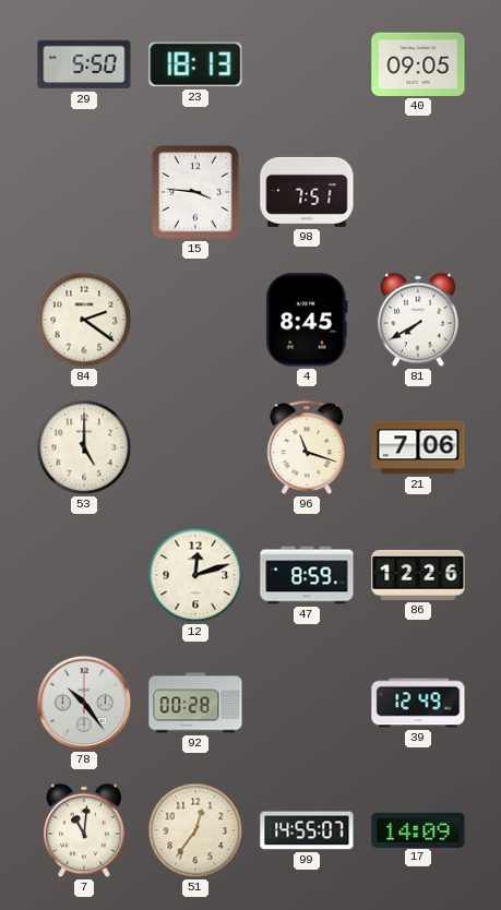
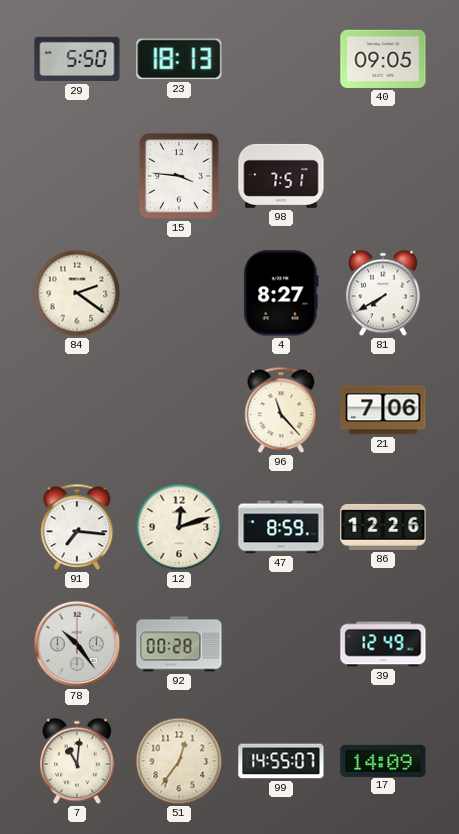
4: 8:45 -> 8:27 (281, 293)
53: 5:00 -> none (84, 447)
96: 11:18 -> 11:23 (281, 410)
91: none -> 7:16 (77, 527)
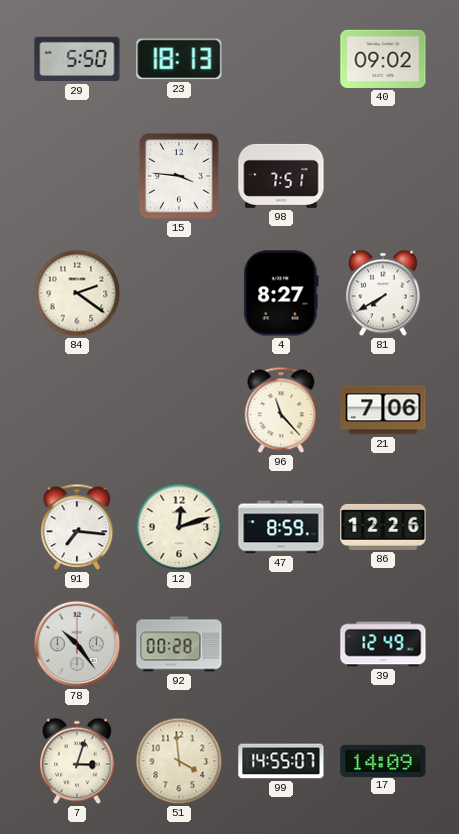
40: 09:05 -> 09:02 (383, 59)
7: 11:01 -> 3:03 (77, 761)
51: 12:36 -> 3:59 (179, 761)
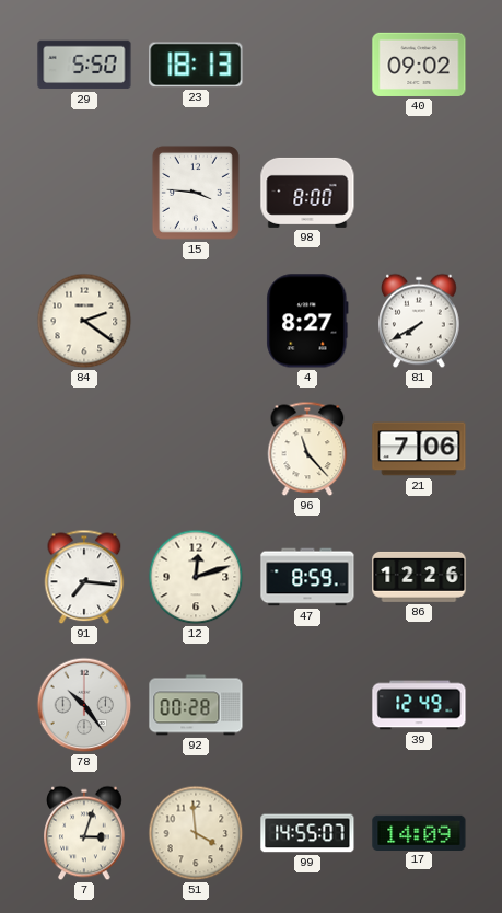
98: 7:51 -> 8:00 (307, 193)
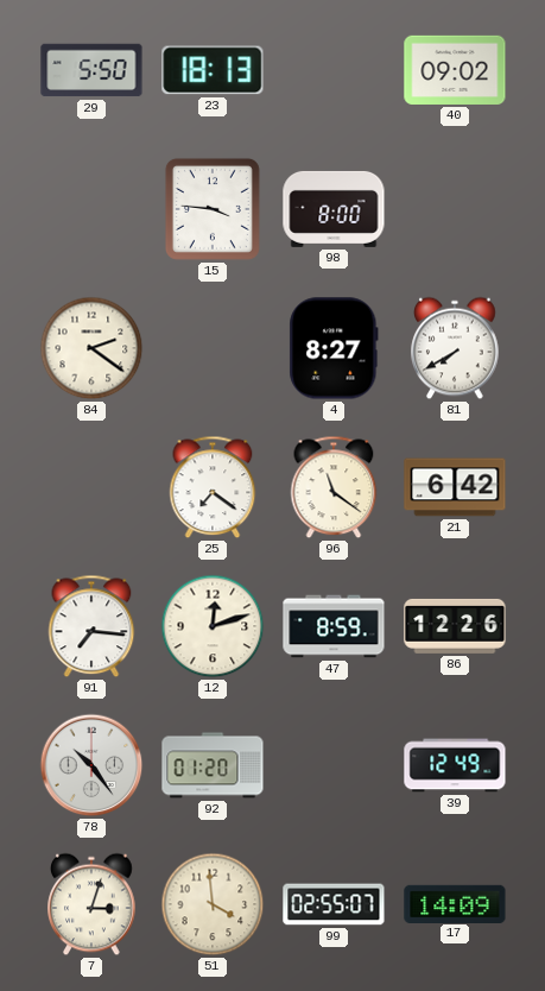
25: none -> 7:21 (213, 487)
96: 11:23 -> 11:21 (334, 487)
21: 7:06 -> 6:42 (455, 487)
92: 00:28 -> 01:20 (213, 765)
99: 14:55 -> 02:55 (334, 904)
